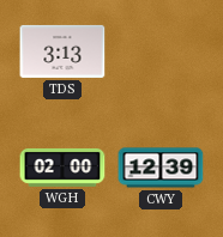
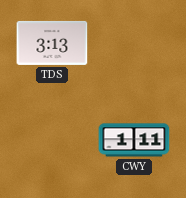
WGH: 02:00 -> none (62, 168)
CWY: 12:39 -> 1:11 (134, 140)
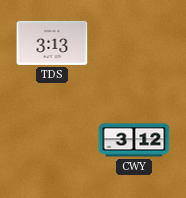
CWY: 1:11 -> 3:12 (134, 140)
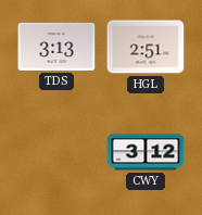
HGL: none -> 2:51 (146, 47)
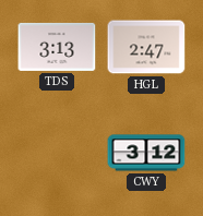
HGL: 2:51 -> 2:47 (146, 47)
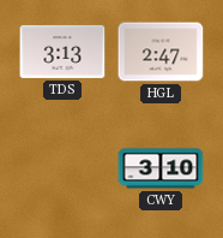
CWY: 3:12 -> 3:10 (161, 168)
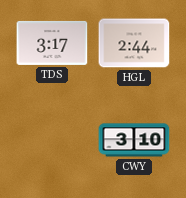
TDS: 3:13 -> 3:17 (52, 43)
HGL: 2:47 -> 2:44 (134, 43)
